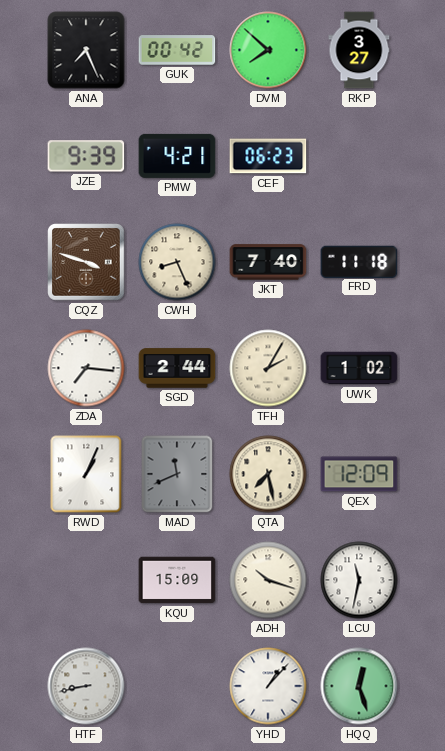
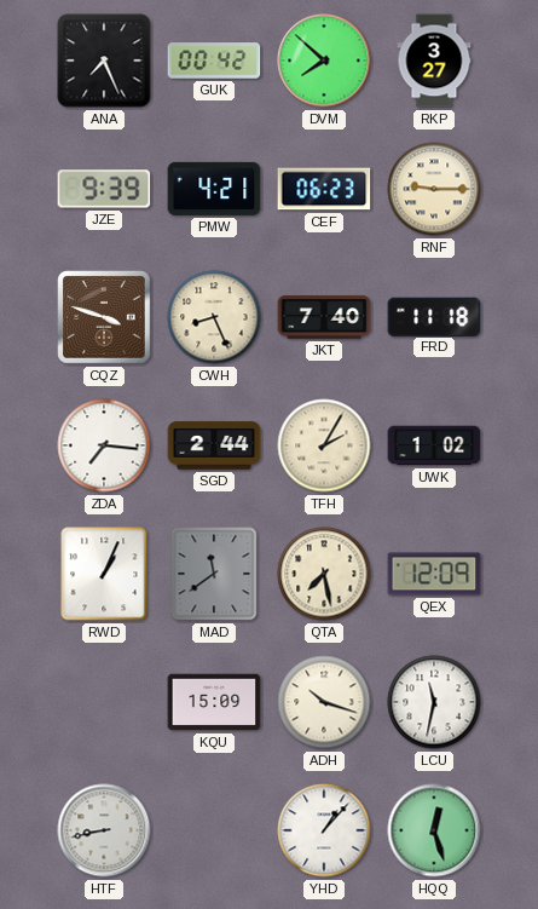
RNF: none -> 9:15 (434, 189)
MAD: 11:41 -> 11:39 (214, 574)
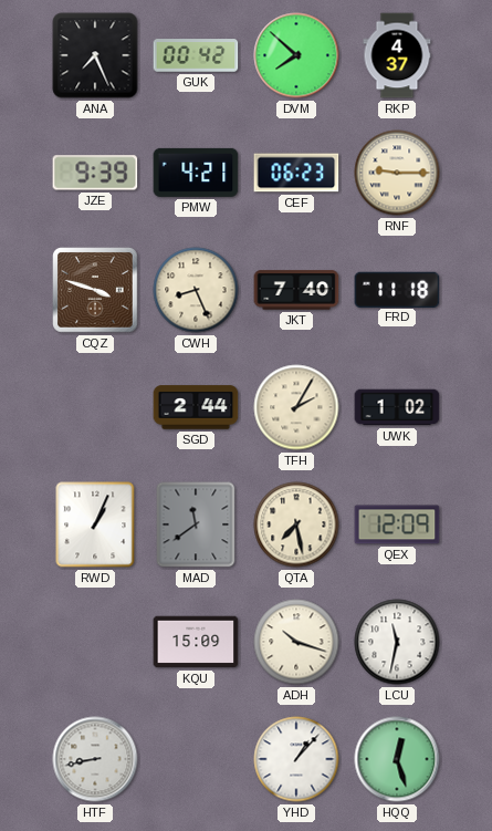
RKP: 3:27 -> 4:37 (397, 55)
ZDA: 7:16 -> none (104, 445)
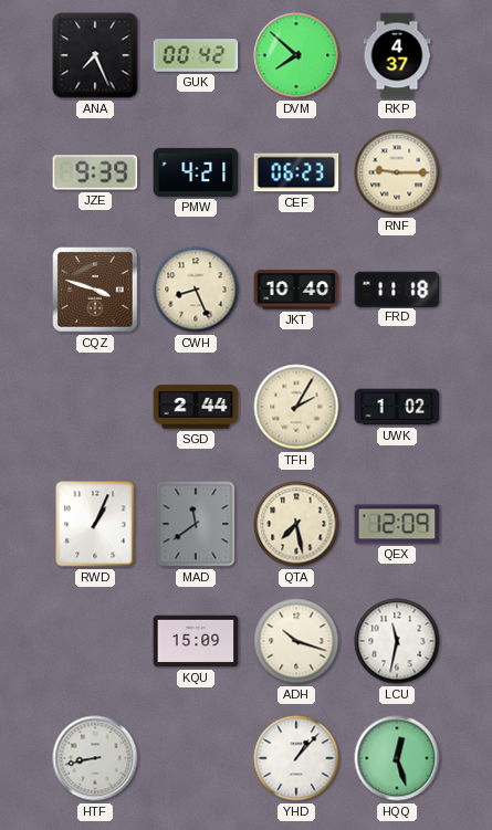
JKT: 7:40 -> 10:40 (296, 290)
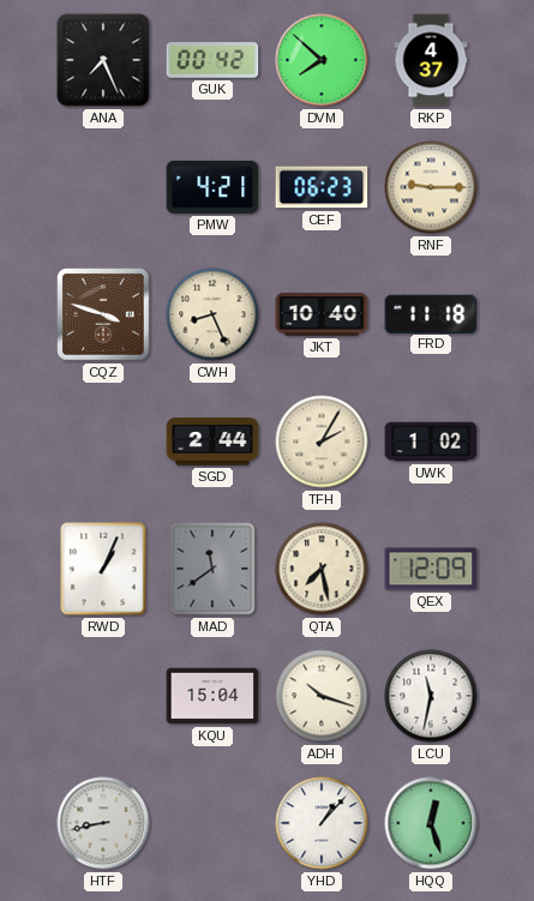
JZE: 9:39 -> none (95, 172)
KQU: 15:09 -> 15:04 (212, 696)
